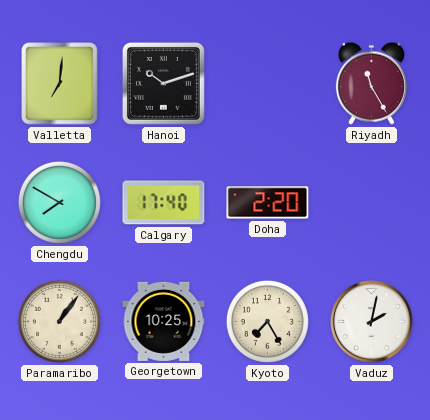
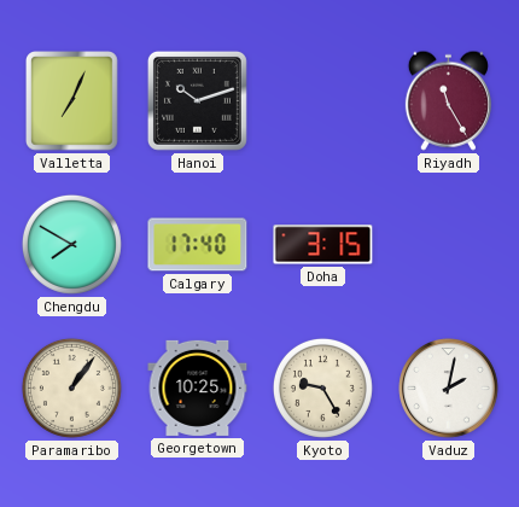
Valletta: 7:01 -> 7:04 (72, 101)
Doha: 2:20 -> 3:15 (323, 245)
Kyoto: 7:25 -> 9:25 (322, 387)
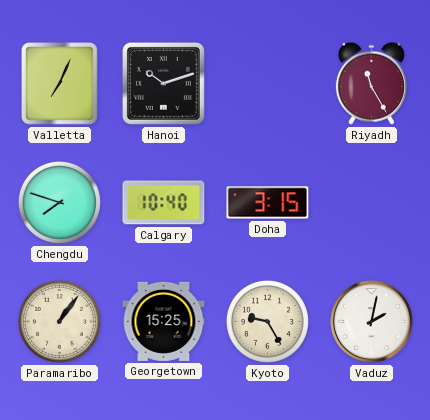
Chengdu: 7:50 -> 7:48 (59, 202)
Calgary: 17:40 -> 10:40 (164, 203)
Georgetown: 10:25 -> 15:25 (164, 321)
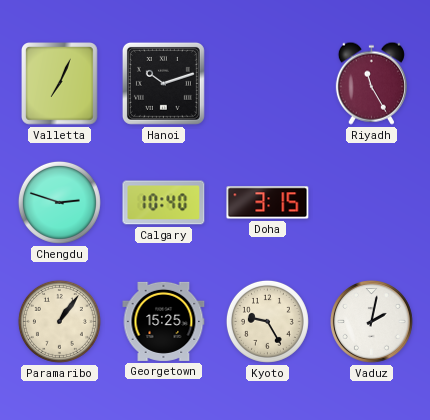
Chengdu: 7:48 -> 2:48 (59, 202)
